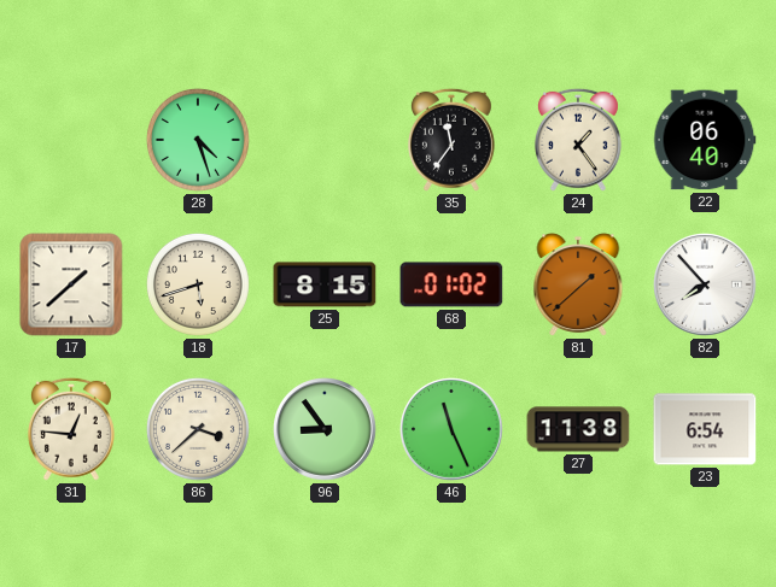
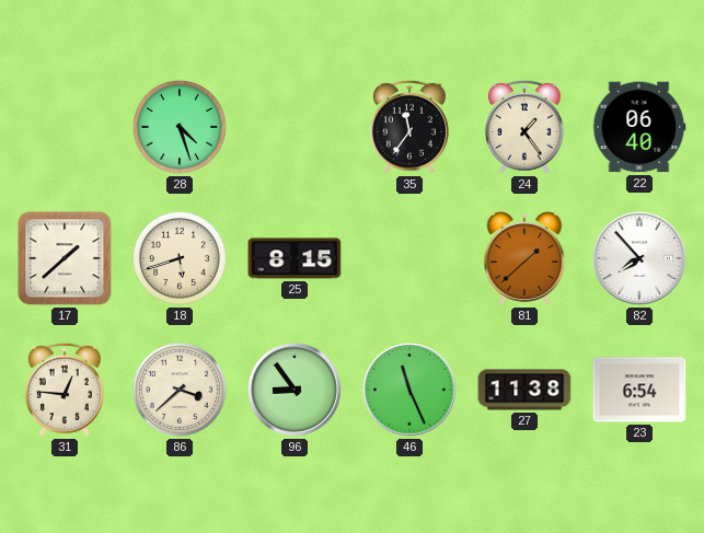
68: 01:02 -> none (451, 284)
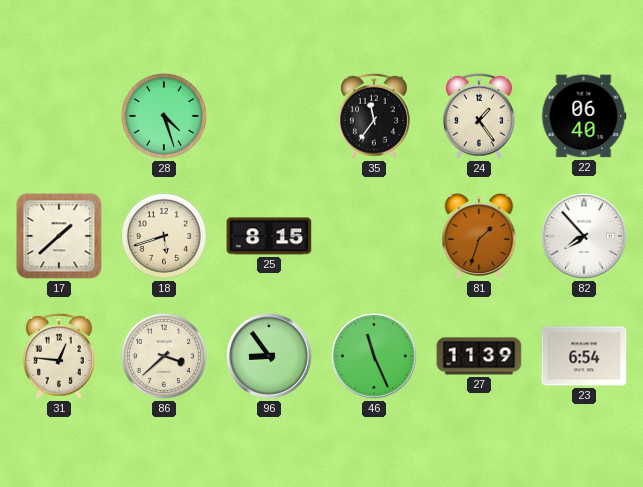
81: 1:38 -> 1:33 (479, 236)
27: 11:38 -> 11:39 (479, 356)
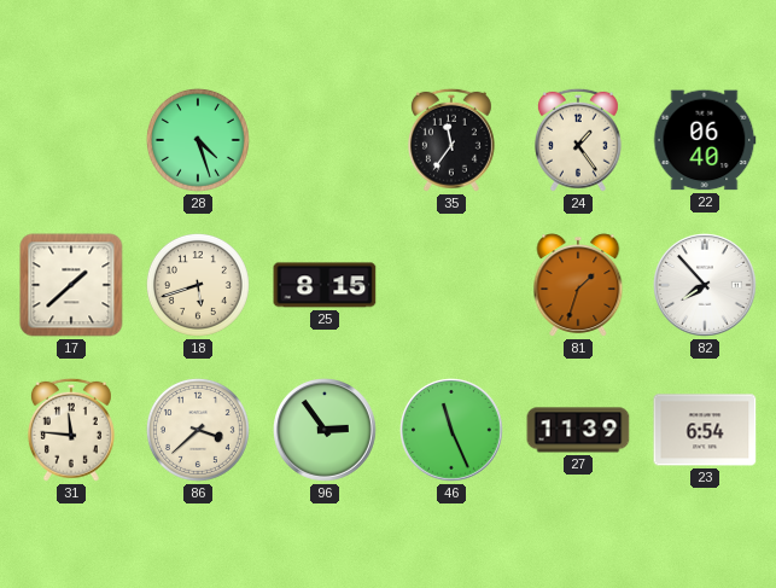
31: 12:46 -> 11:46 (71, 430)
96: 8:54 -> 2:54 (326, 431)
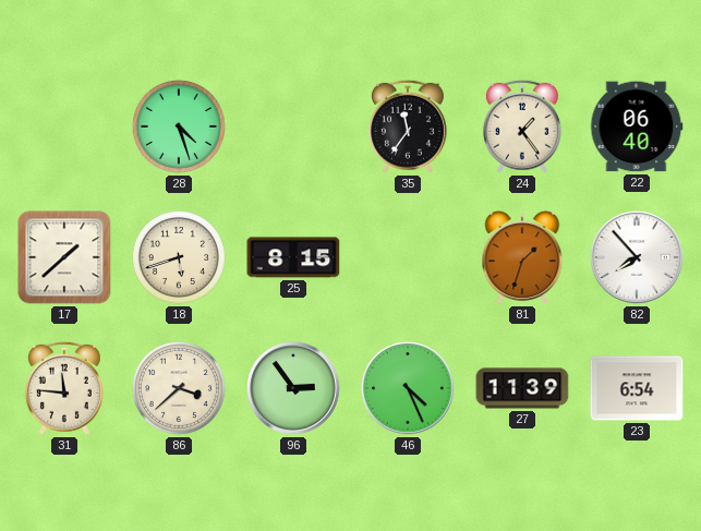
46: 11:26 -> 4:26 (409, 389)
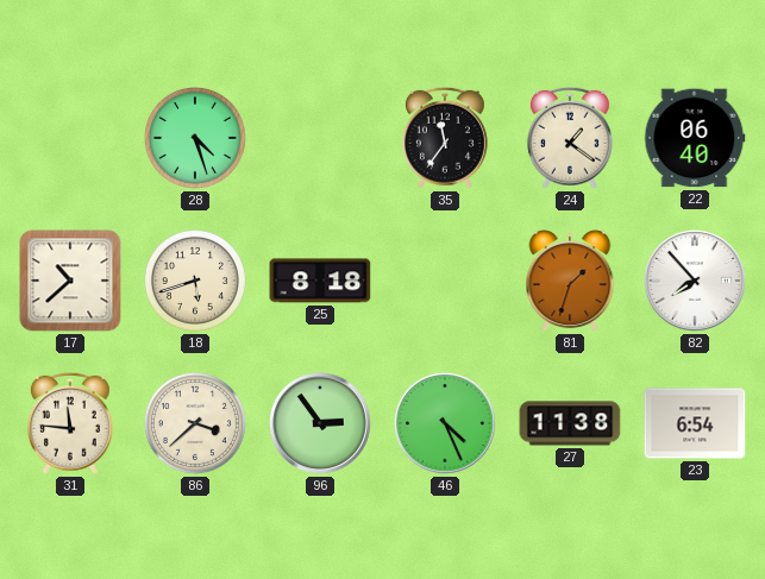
24: 1:24 -> 1:21 (570, 138)
17: 1:38 -> 10:38 (70, 281)
25: 8:15 -> 8:18 (320, 281)
27: 11:39 -> 11:38 (570, 423)
